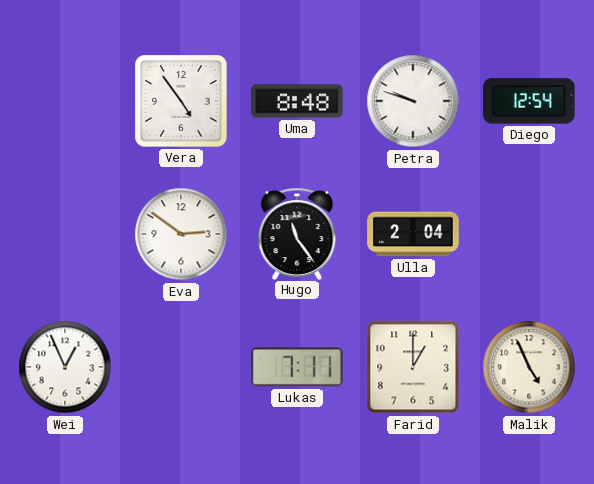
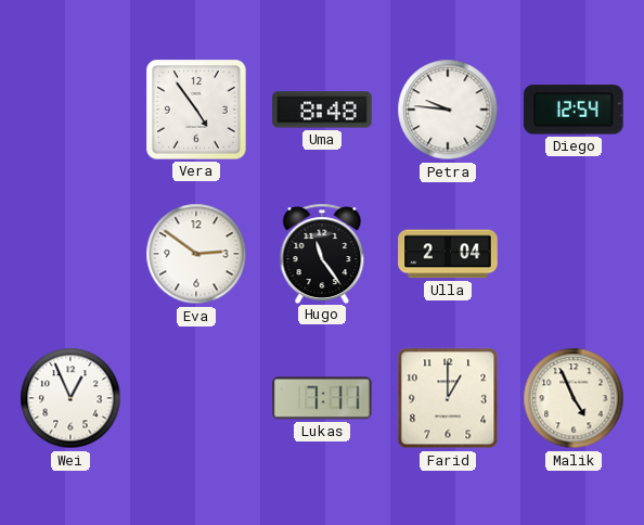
Petra: 9:48 -> 9:46 (448, 110)
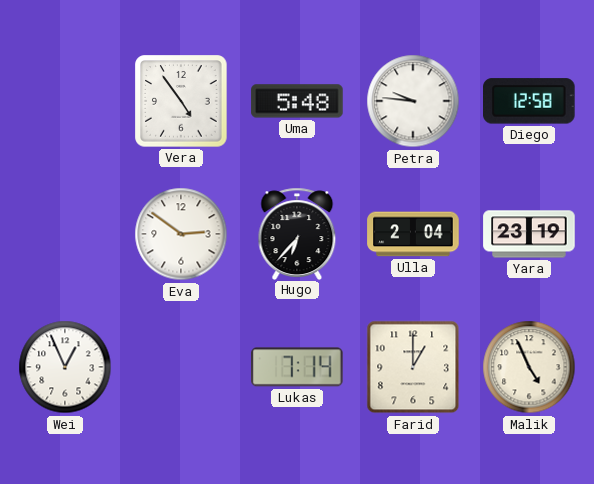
Uma: 8:48 -> 5:48 (297, 101)
Diego: 12:54 -> 12:58 (530, 101)
Hugo: 11:24 -> 6:37 (297, 233)
Yara: none -> 23:19 (529, 234)
Lukas: 7:11 -> 7:14 (298, 367)
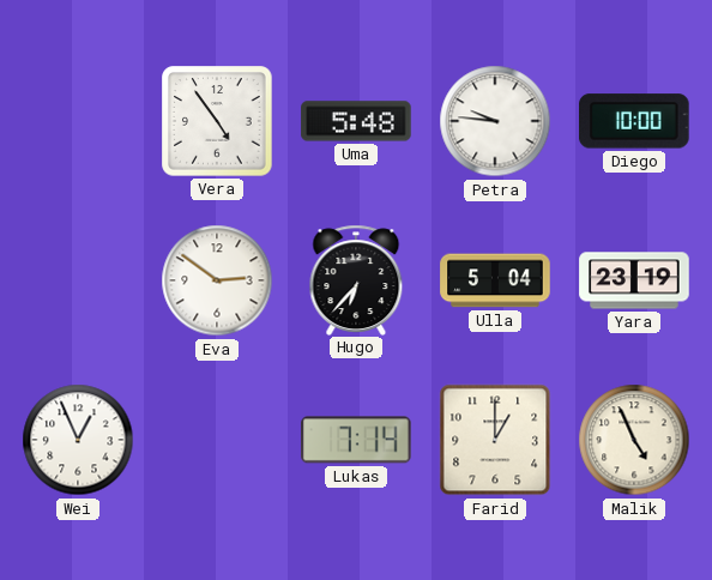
Diego: 12:58 -> 10:00 (635, 121)
Ulla: 2:04 -> 5:04 (495, 280)
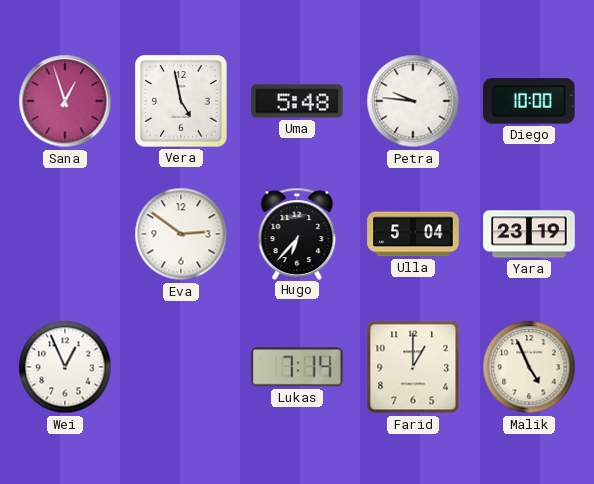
Sana: none -> 12:57 (65, 101)
Vera: 4:54 -> 4:58 (181, 101)
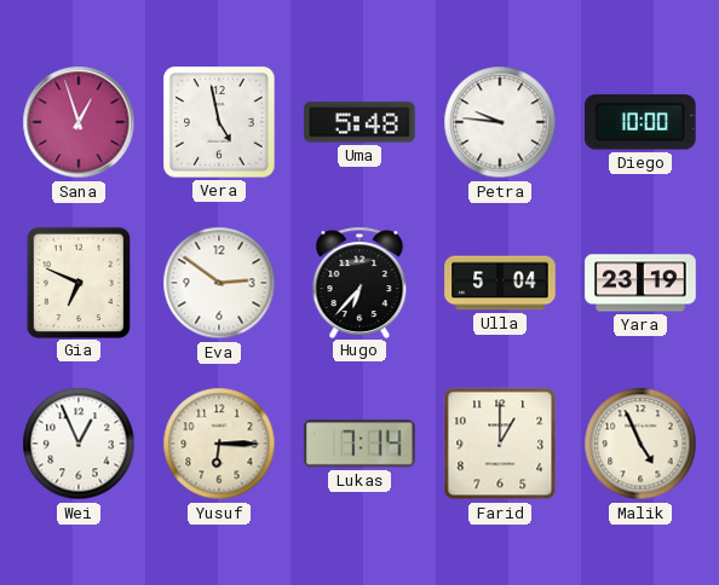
Gia: none -> 6:49 (77, 282)
Yusuf: none -> 6:15 (219, 444)
